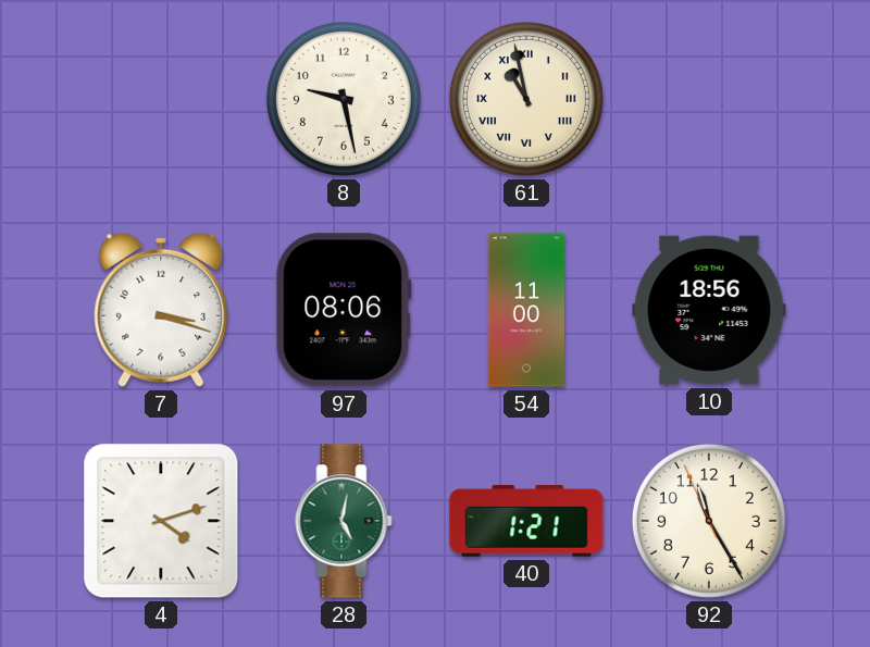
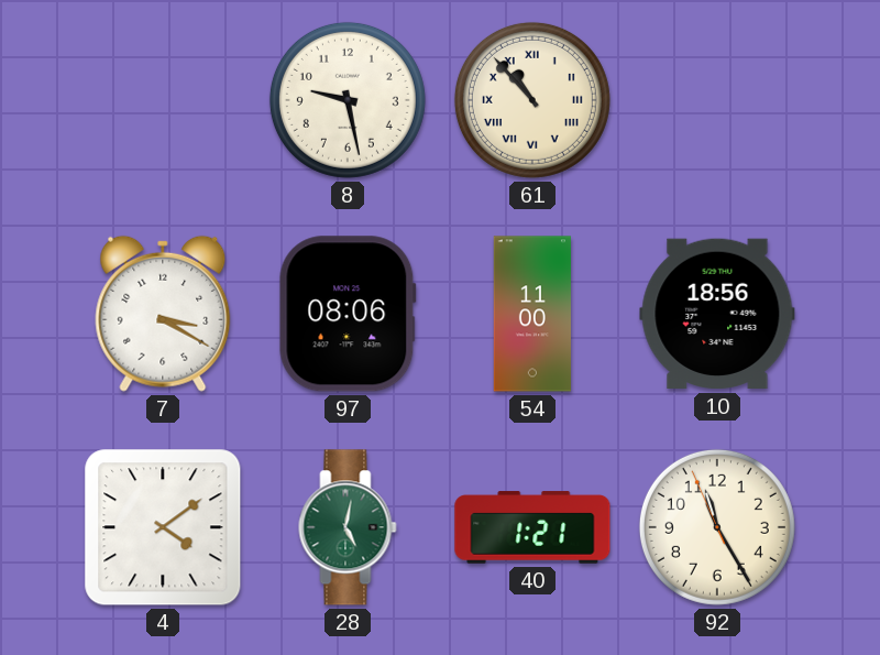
61: 10:58 -> 10:53 (532, 100)
7: 3:18 -> 3:20 (163, 314)
4: 4:12 -> 4:09 (163, 527)
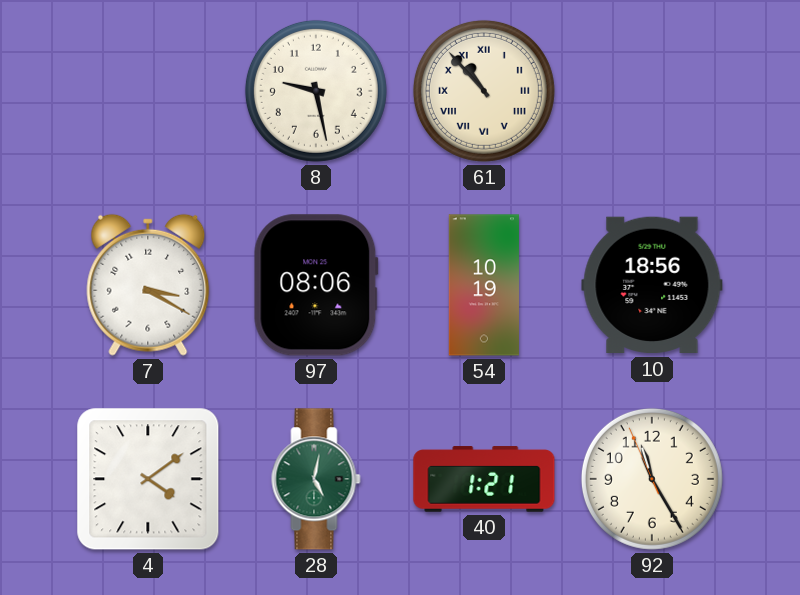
54: 11:00 -> 10:19 (483, 285)
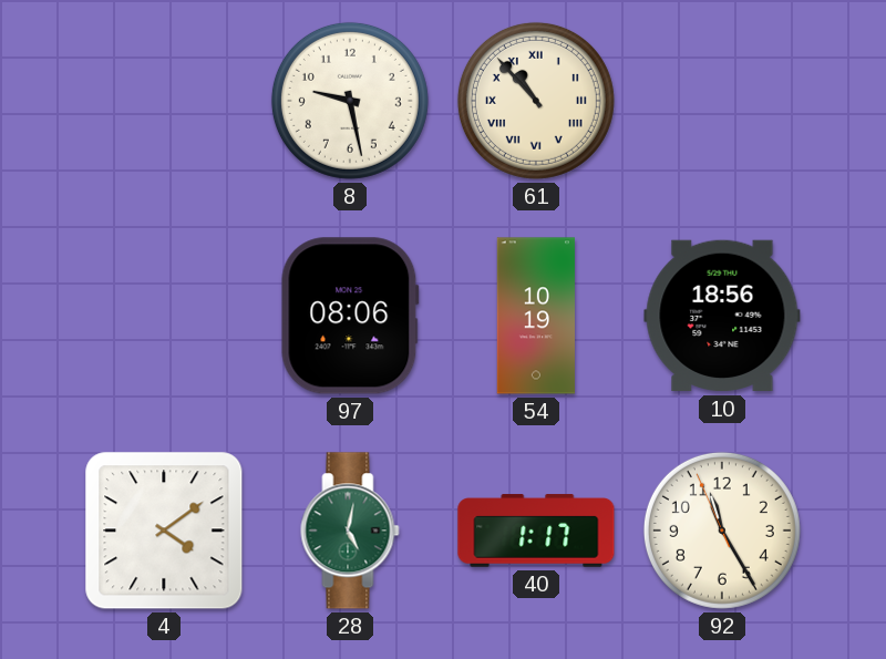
7: 3:20 -> none (148, 285)
40: 1:21 -> 1:17 (536, 531)
